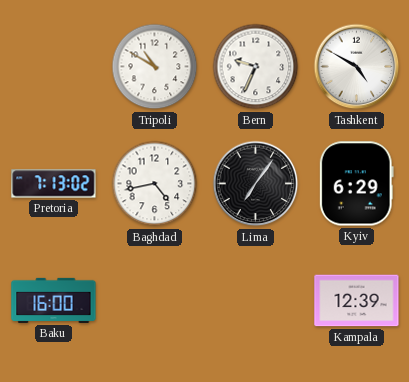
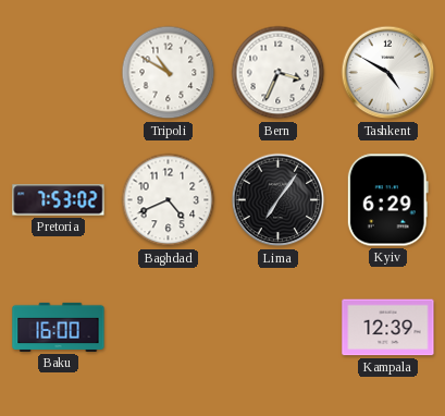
Bern: 9:34 -> 3:34 (279, 73)
Pretoria: 7:13 -> 7:53 (59, 200)
Baghdad: 4:43 -> 4:41 (169, 200)
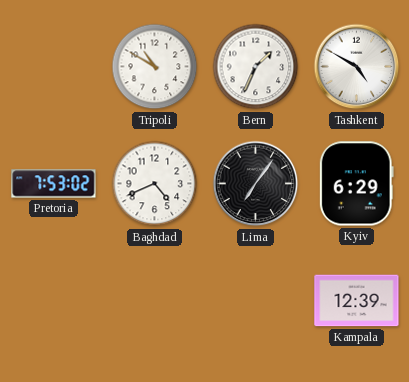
Bern: 3:34 -> 1:34 (256, 67)
Baku: 16:00 -> none (59, 327)
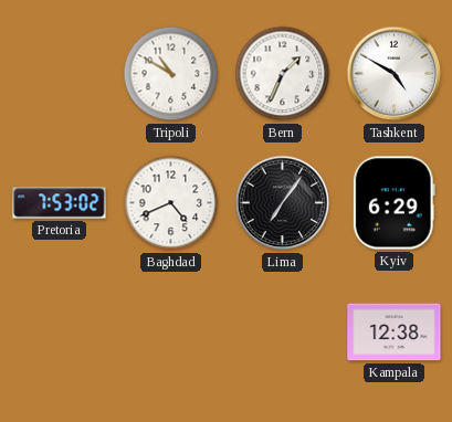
Kampala: 12:39 -> 12:38 (395, 333)
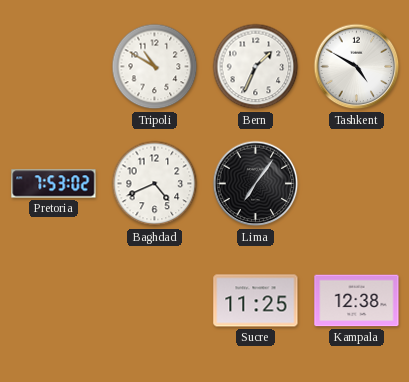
Kyiv: 6:29 -> none (393, 203)
Sucre: none -> 11:25 (256, 301)
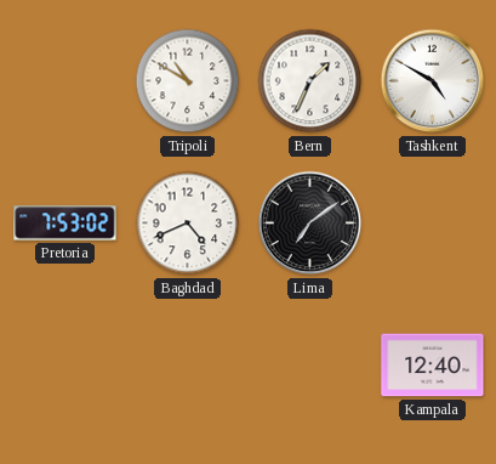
Lima: 7:06 -> 7:09 (310, 223)
Sucre: 11:25 -> none (256, 301)
Kampala: 12:38 -> 12:40 (433, 366)
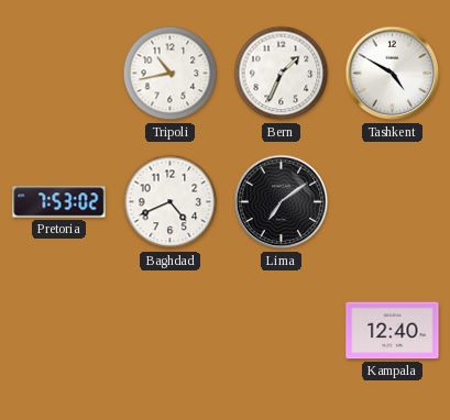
Tripoli: 10:50 -> 10:43 (171, 74)
